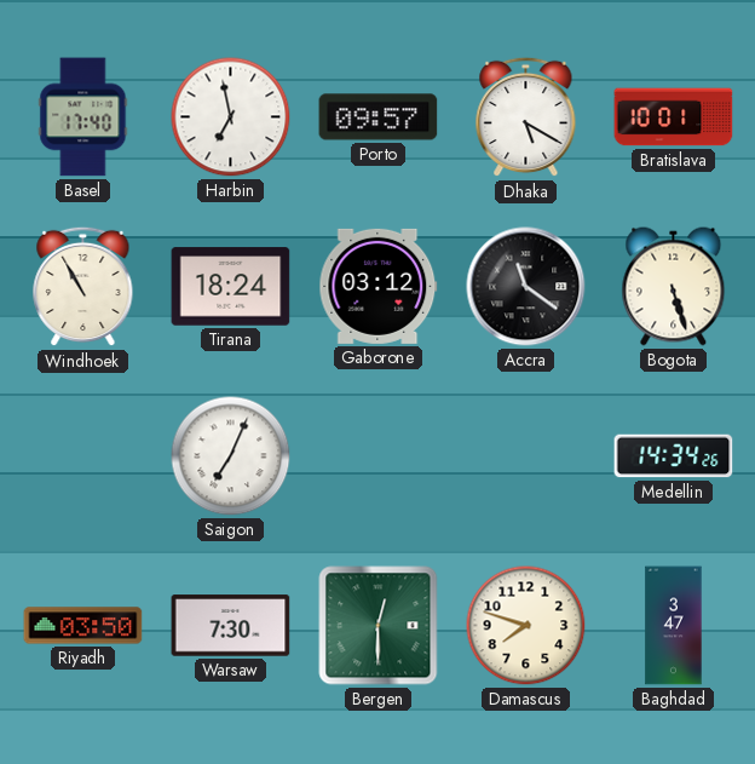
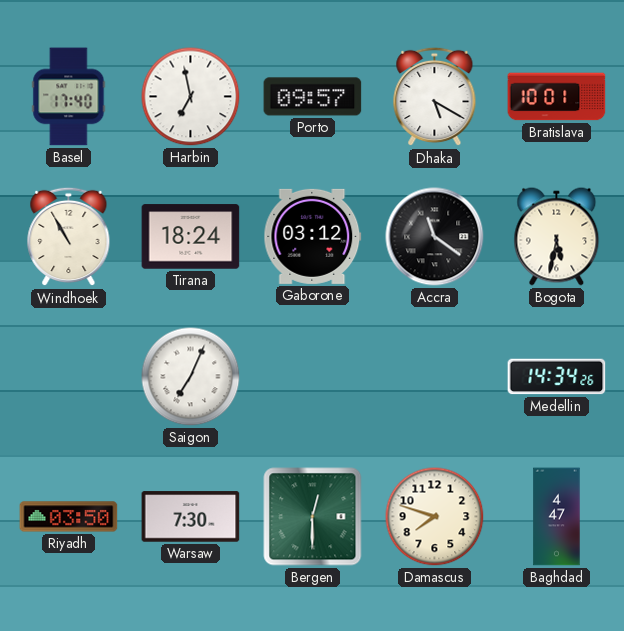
Bogota: 5:27 -> 5:32 (557, 237)
Baghdad: 3:47 -> 4:47 (557, 517)
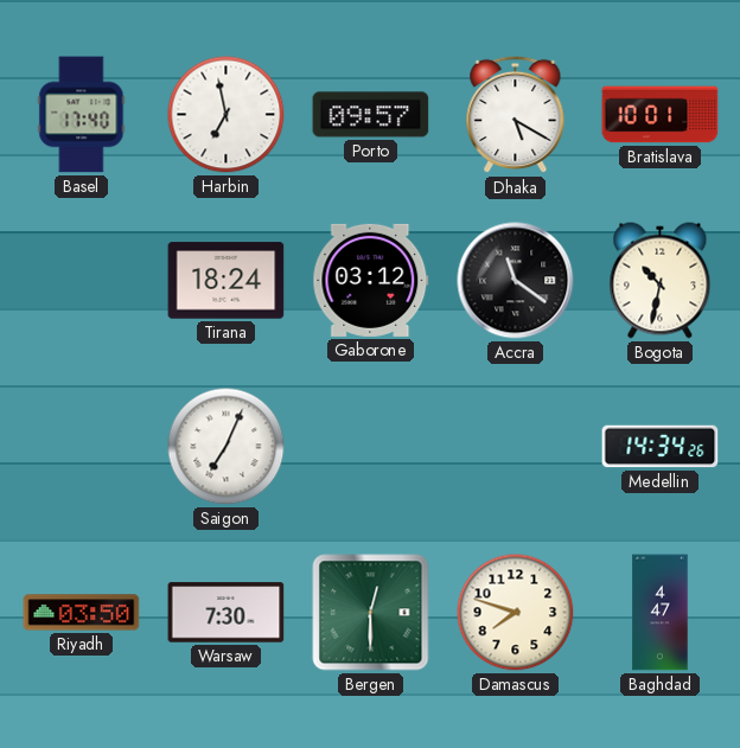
Windhoek: 10:55 -> none (69, 237)
Bogota: 5:32 -> 10:32 (661, 281)
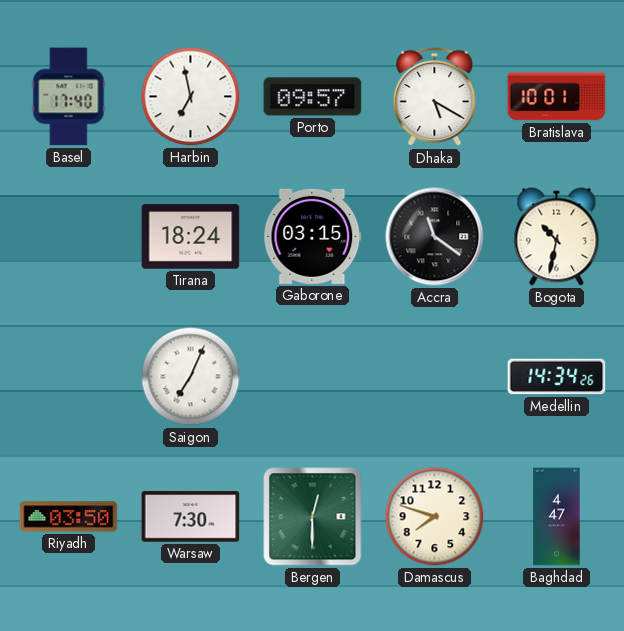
Gaborone: 03:12 -> 03:15 (313, 236)
